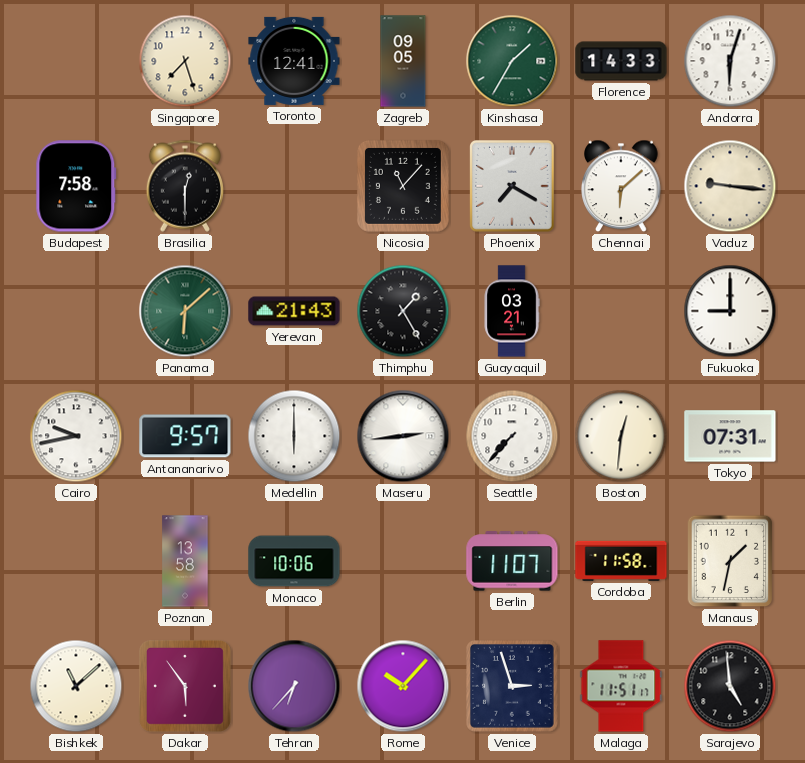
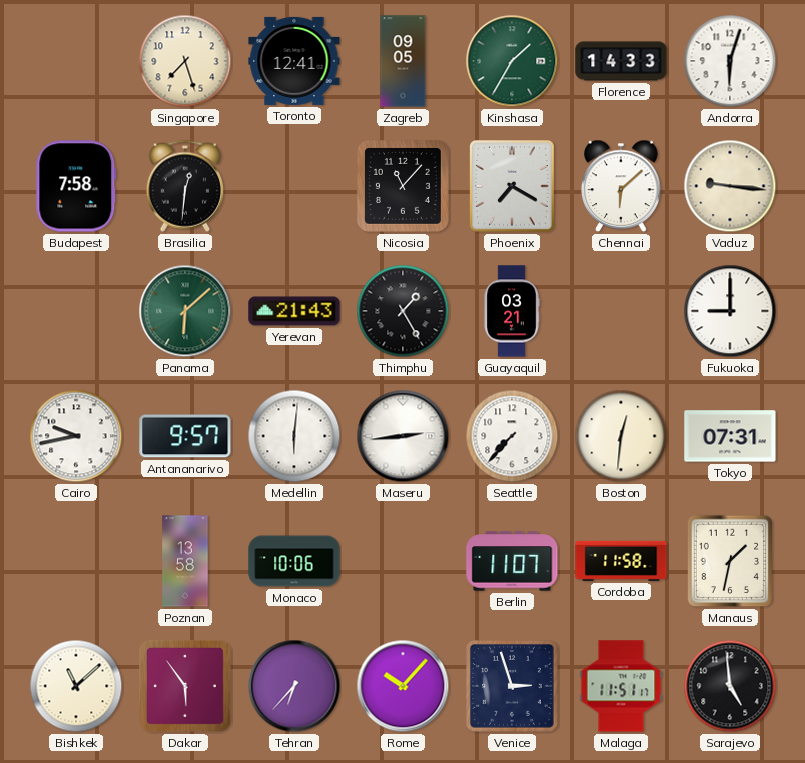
Brasilia: 12:30 -> 12:31 (185, 186)
Medellin: 6:00 -> 6:01 (294, 436)
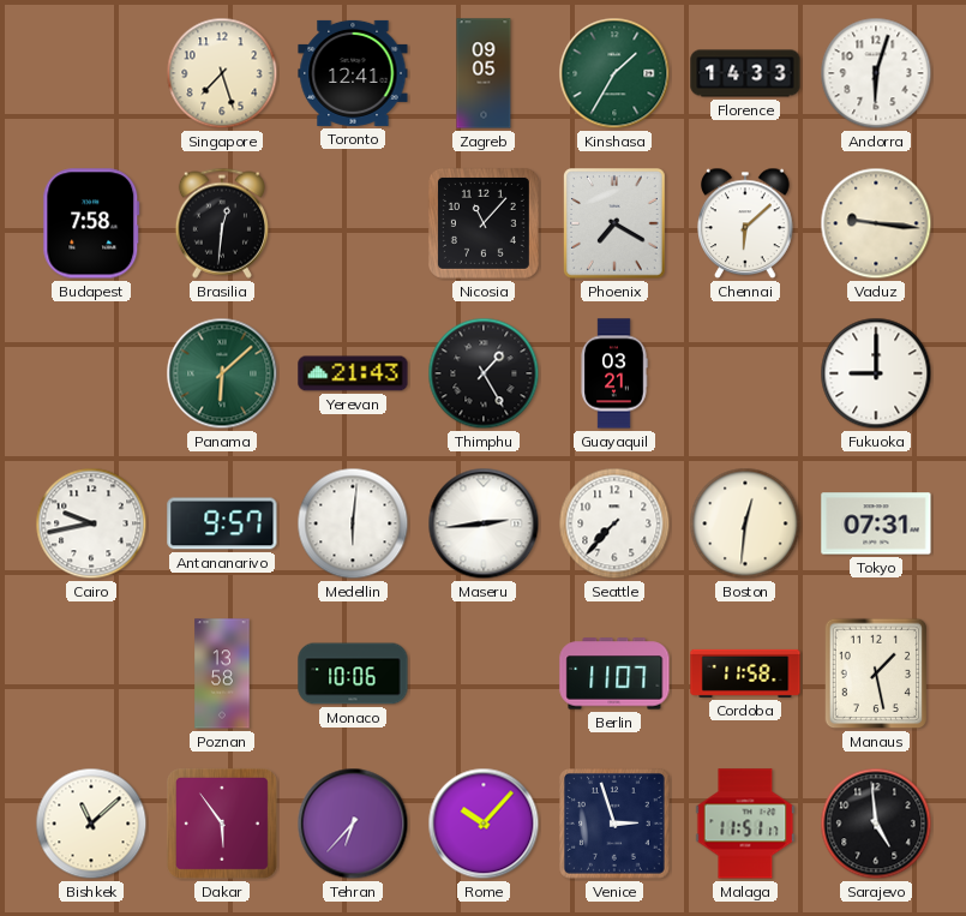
Manaus: 1:32 -> 1:28 (876, 673)
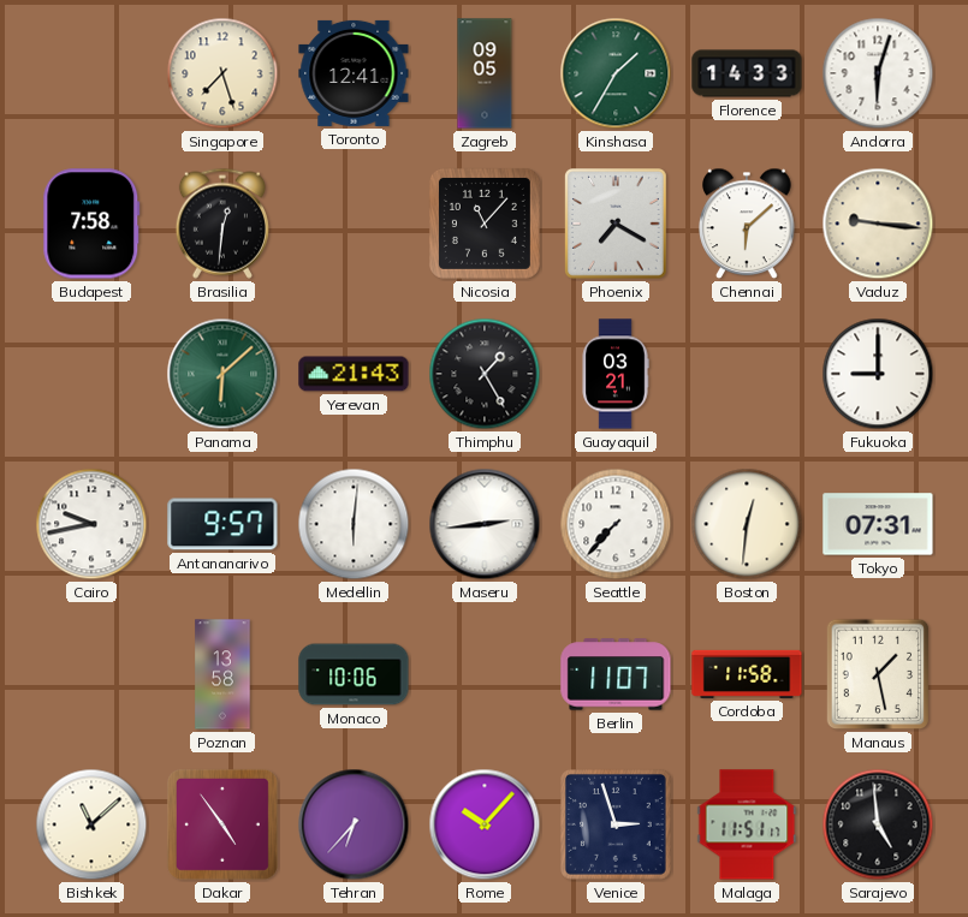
Dakar: 5:54 -> 4:54 (222, 824)
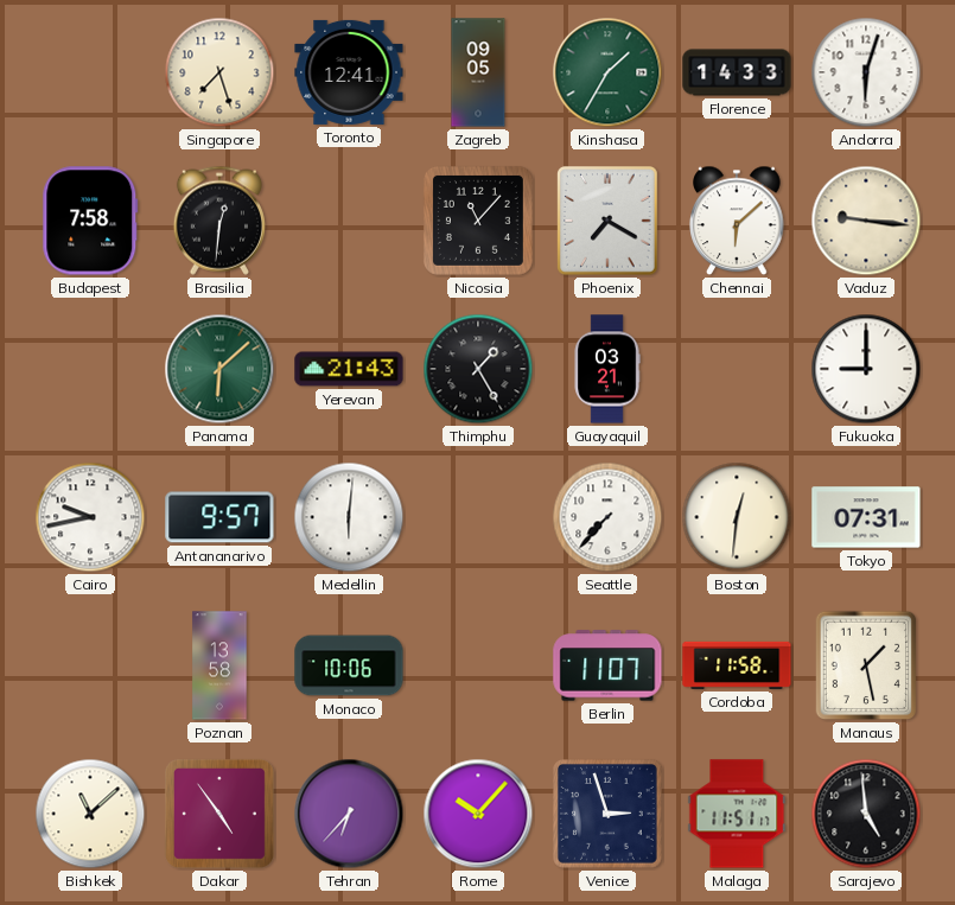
Maseru: 2:44 -> none (485, 524)
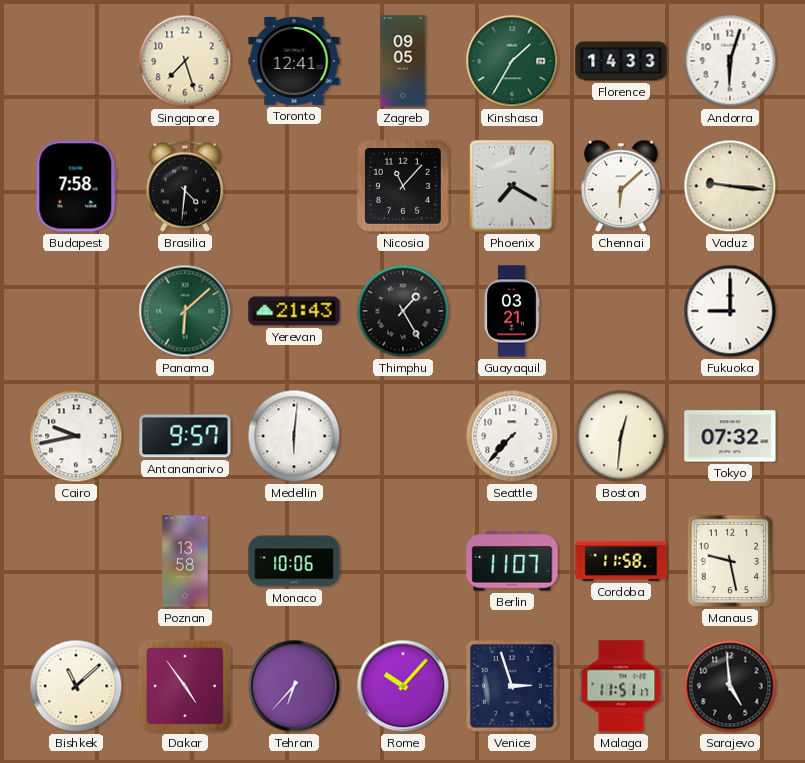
Brasilia: 12:31 -> 4:31 (185, 186)
Tokyo: 07:31 -> 07:32 (730, 436)
Manaus: 1:28 -> 9:28 (730, 561)
